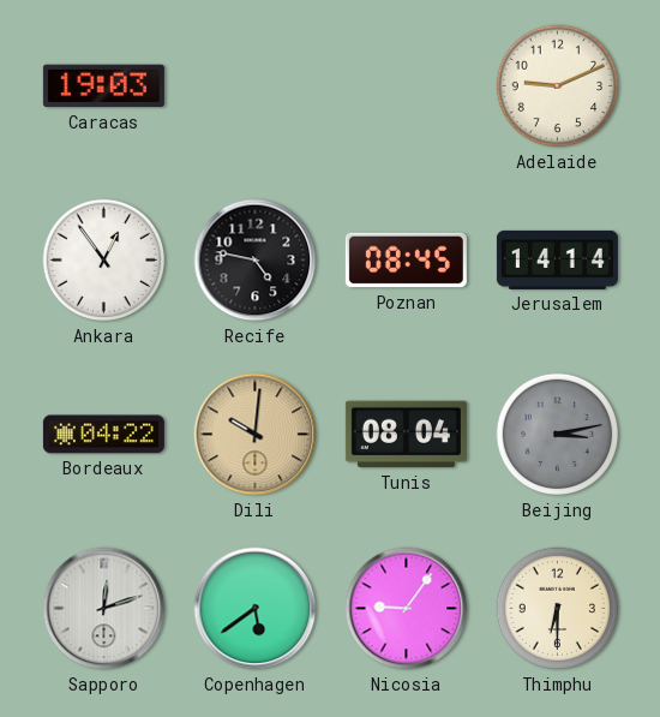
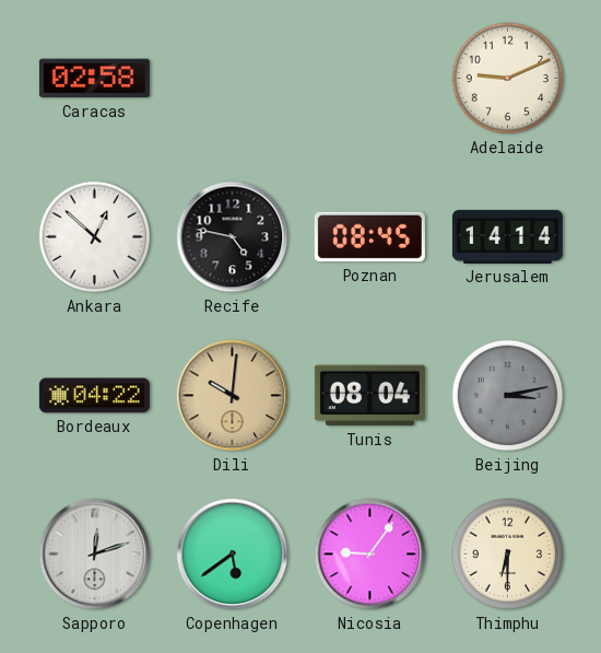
Caracas: 19:03 -> 02:58 (94, 79)
Ankara: 12:54 -> 12:52 (95, 237)
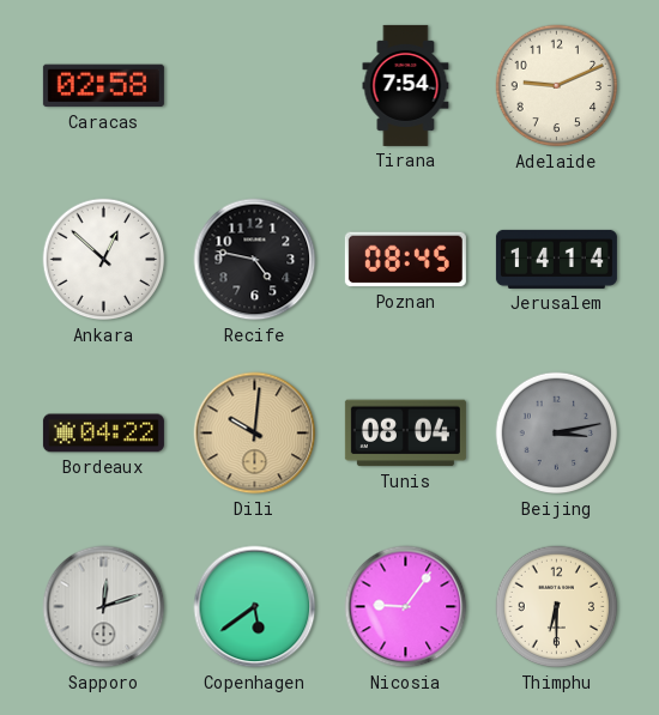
Tirana: none -> 7:54 (406, 85)
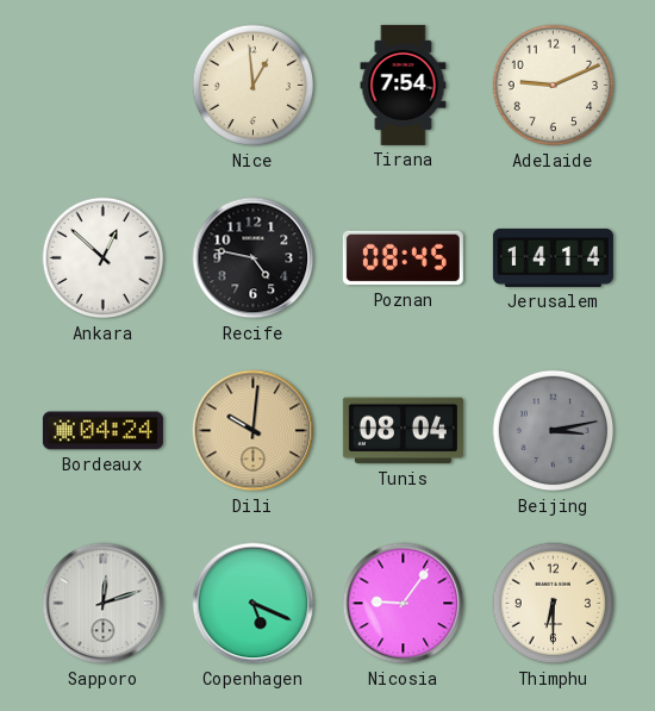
Caracas: 02:58 -> none (103, 86)
Nice: none -> 12:59 (254, 86)
Bordeaux: 04:22 -> 04:24 (102, 431)
Copenhagen: 5:39 -> 5:19 (254, 604)
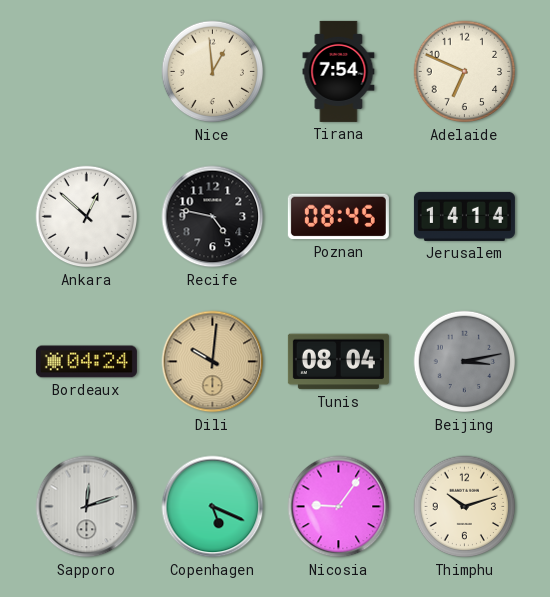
Adelaide: 9:11 -> 6:49 (465, 72)
Thimphu: 6:30 -> 10:12 (465, 507)
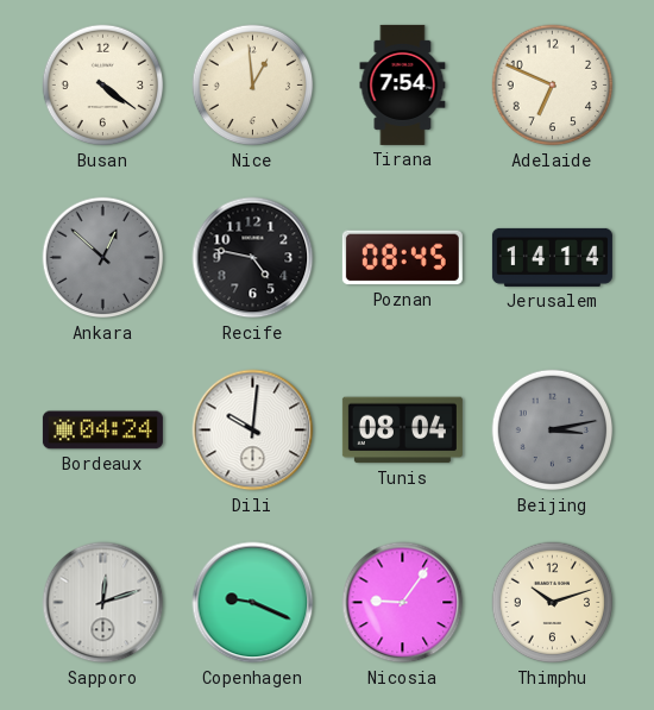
Busan: none -> 4:21 (103, 86)
Ankara dial: white -> grey (103, 258)
Dili dial: champagne -> white (253, 431)
Copenhagen: 5:19 -> 9:19 (253, 603)
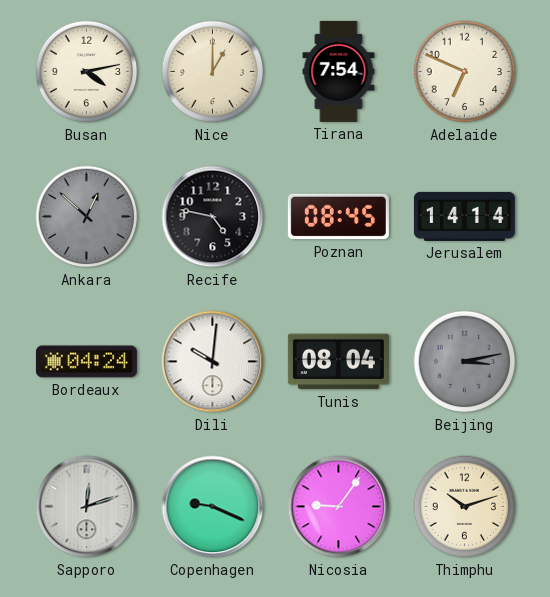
Busan: 4:21 -> 4:13 (87, 72)
Nice: 12:59 -> 1:00 (213, 72)
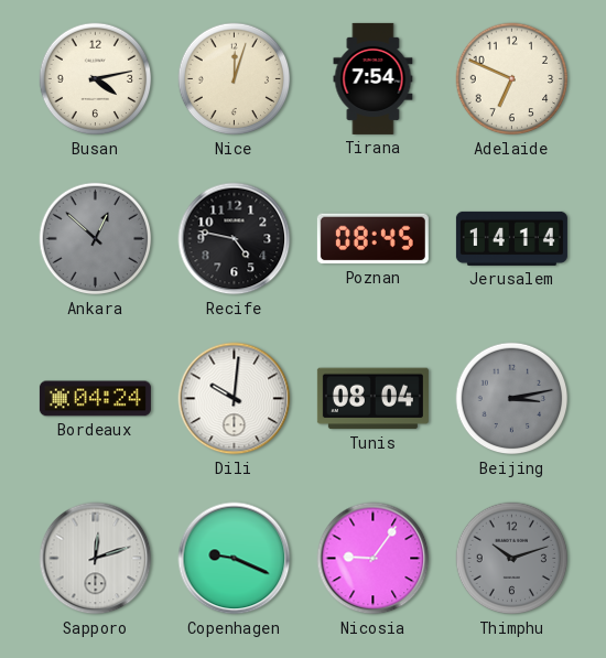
Nice: 1:00 -> 12:03 (235, 79)
Thimphu dial: cream -> grey (512, 559)
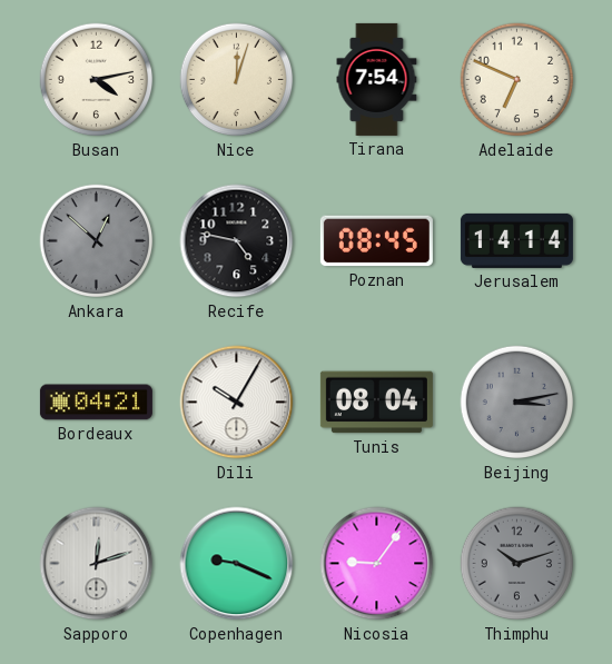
Bordeaux: 04:24 -> 04:21 (96, 403)
Dili: 10:01 -> 10:05 (237, 403)
